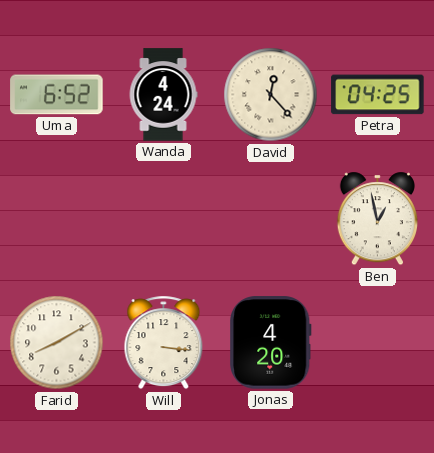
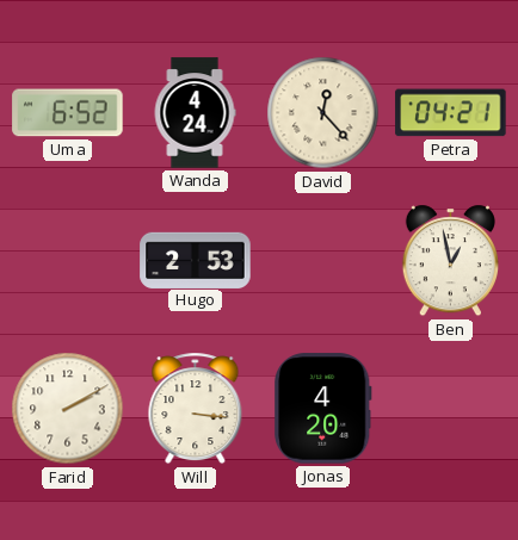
Petra: 04:25 -> 04:21 (451, 113)
Hugo: none -> 2:53 (196, 260)
Farid: 8:10 -> 2:10 (68, 409)
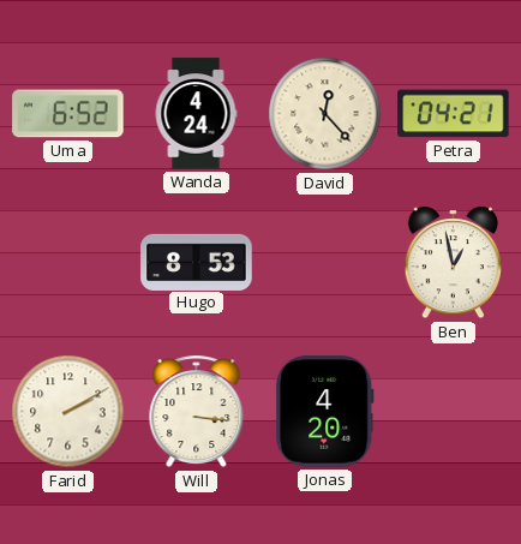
Hugo: 2:53 -> 8:53 (197, 262)
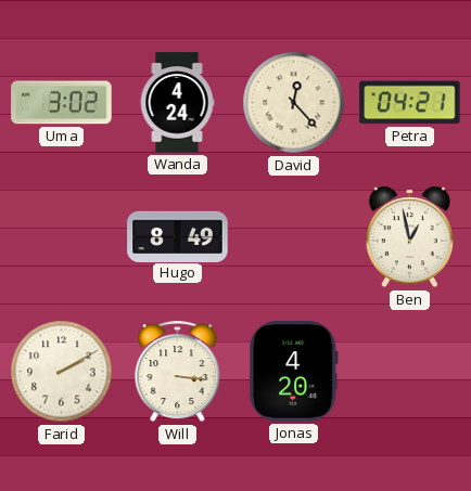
Uma: 6:52 -> 3:02 (62, 103)
Hugo: 8:53 -> 8:49 (178, 236)
